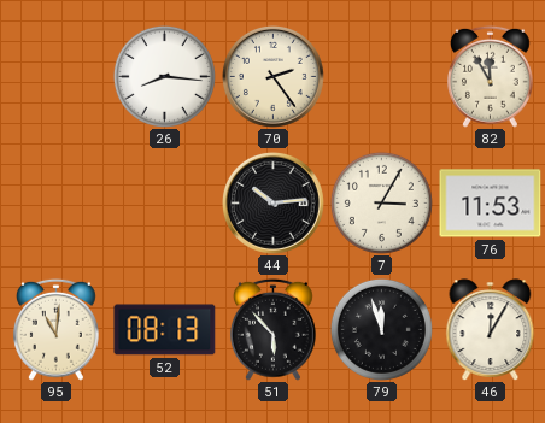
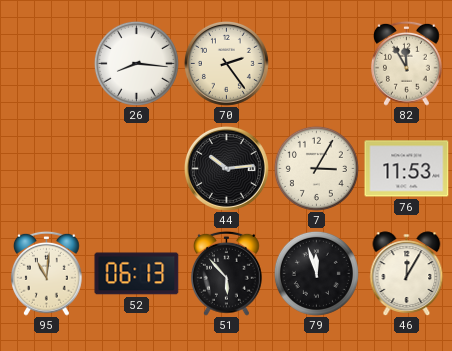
52: 08:13 -> 06:13 (137, 274)
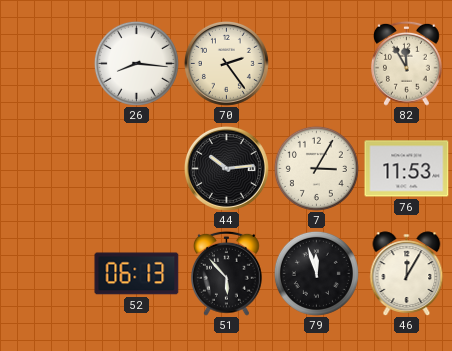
95: 11:01 -> none (47, 273)
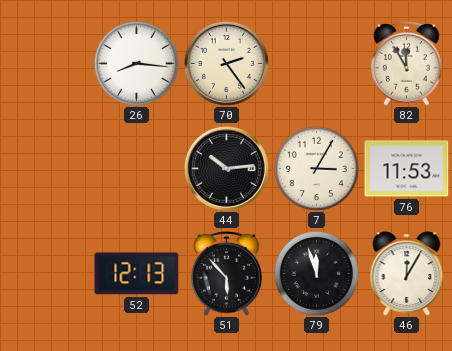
52: 06:13 -> 12:13 (137, 274)
